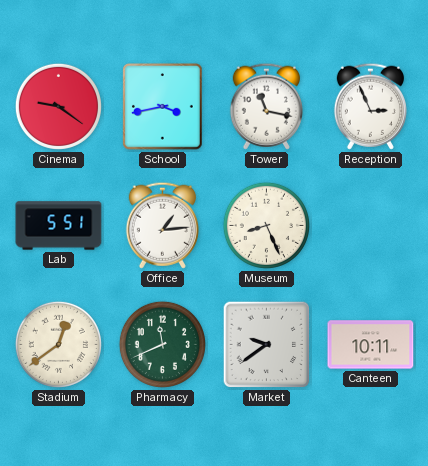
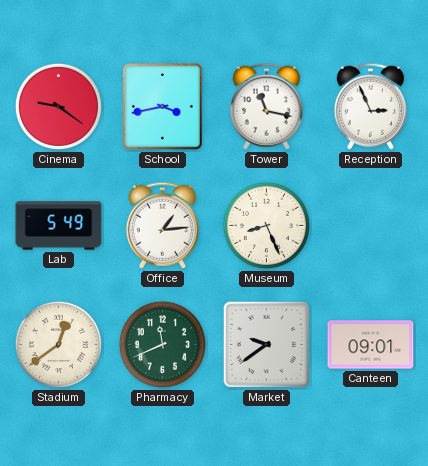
Lab: 5:51 -> 5:49 (59, 226)
Canteen: 10:11 -> 09:01 (371, 345)
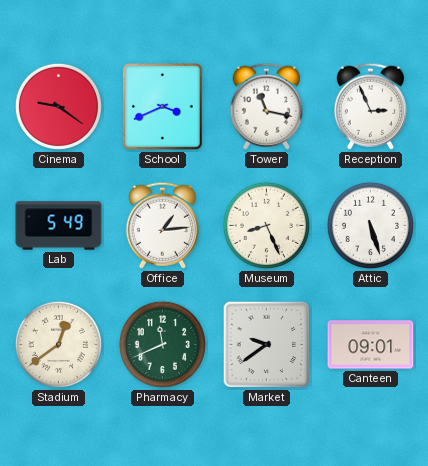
School: 3:43 -> 3:41 (163, 107)
Attic: none -> 5:27 (370, 225)
